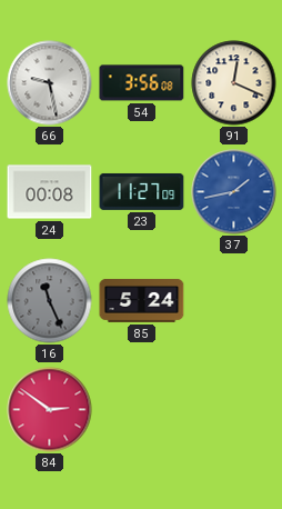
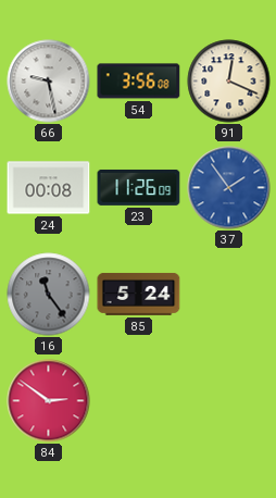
23: 11:27 -> 11:26 (139, 187)
37: 1:43 -> 1:54 (229, 188)
16: 11:26 -> 11:24 (49, 295)
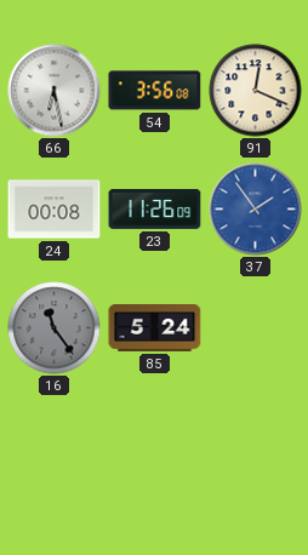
66: 9:28 -> 6:28 (55, 91)
84: 2:51 -> none (49, 401)
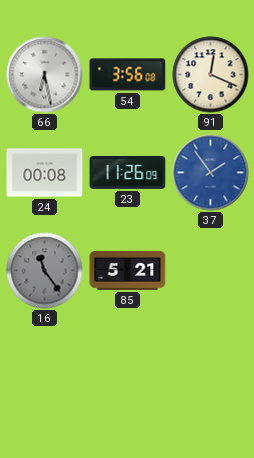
85: 5:24 -> 5:21 (128, 270)
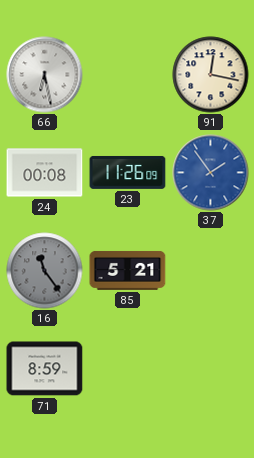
54: 3:56 -> none (128, 75)
91: 12:19 -> 12:17 (211, 75)
71: none -> 8:59 (45, 369)
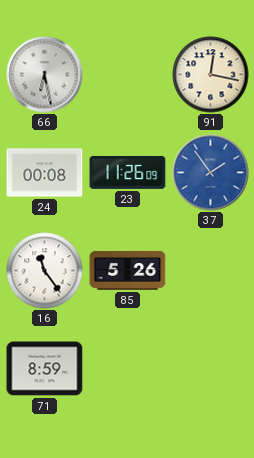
16 dial: grey -> white (45, 271)
85: 5:21 -> 5:26 (128, 270)
